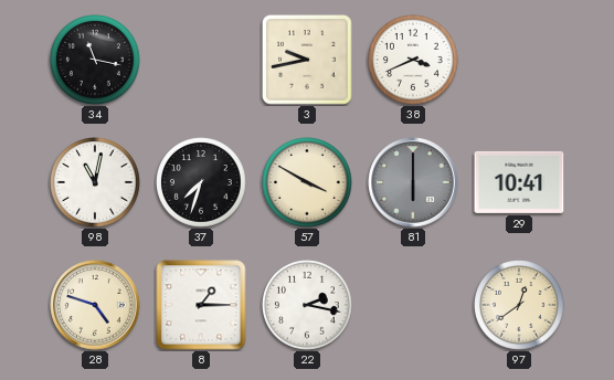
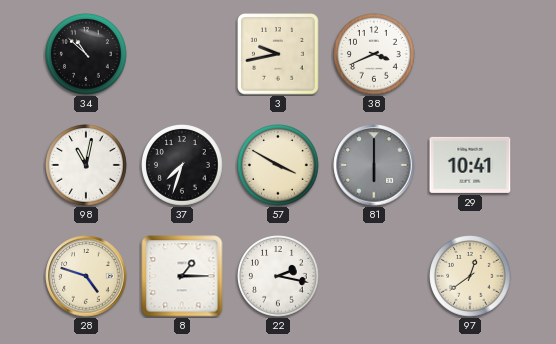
34: 11:17 -> 10:52 (87, 55)
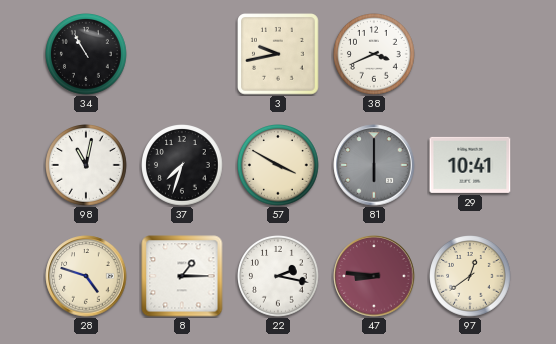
34: 10:52 -> 10:55 (87, 55)
47: none -> 8:46 (374, 276)
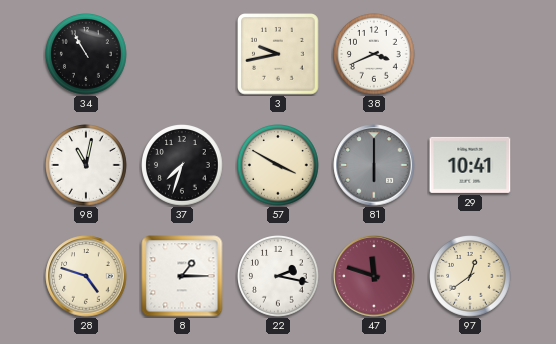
47: 8:46 -> 11:48 (374, 276)
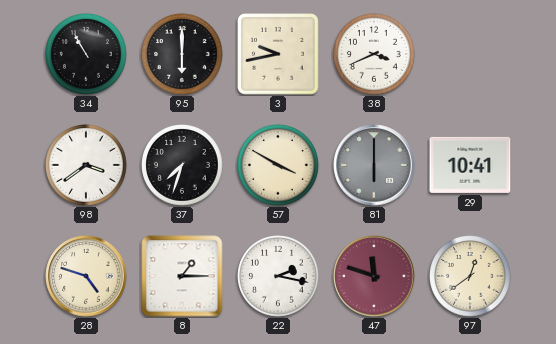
95: none -> 6:00 (183, 55)
98: 11:02 -> 3:39 (87, 166)
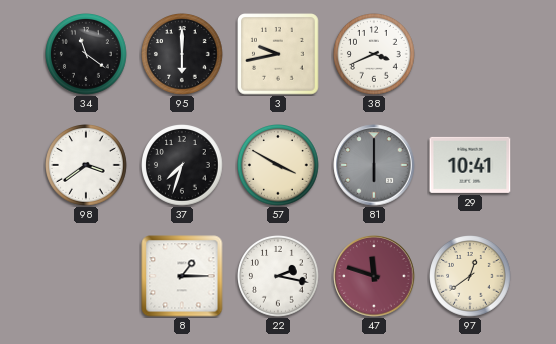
34: 10:55 -> 11:21 (87, 55)
28: 4:48 -> none (86, 276)
